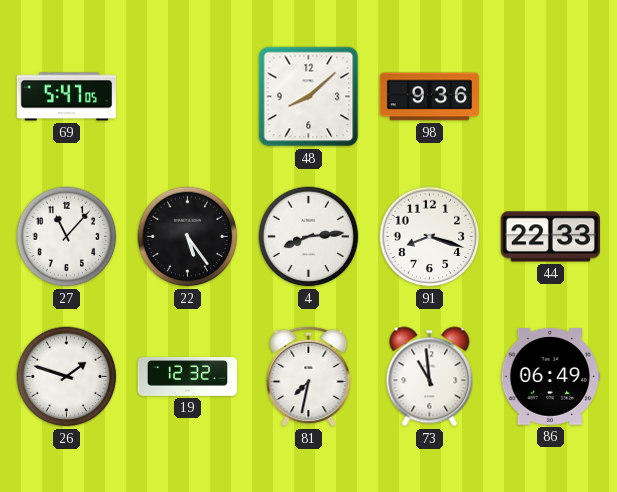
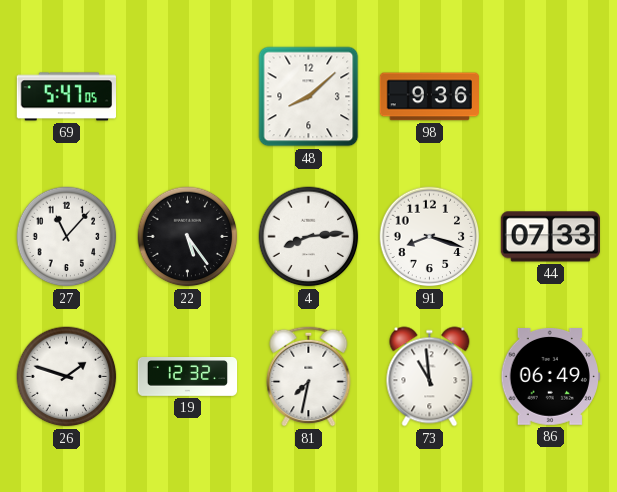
44: 22:33 -> 07:33 (550, 237)
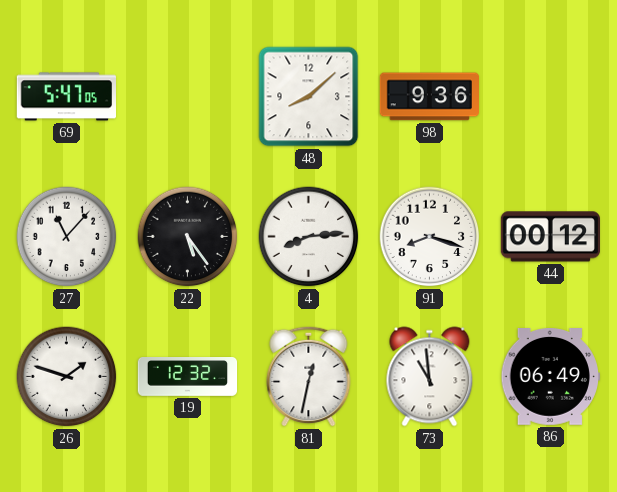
44: 07:33 -> 00:12 (550, 237)
81: 7:32 -> 12:32 (309, 376)
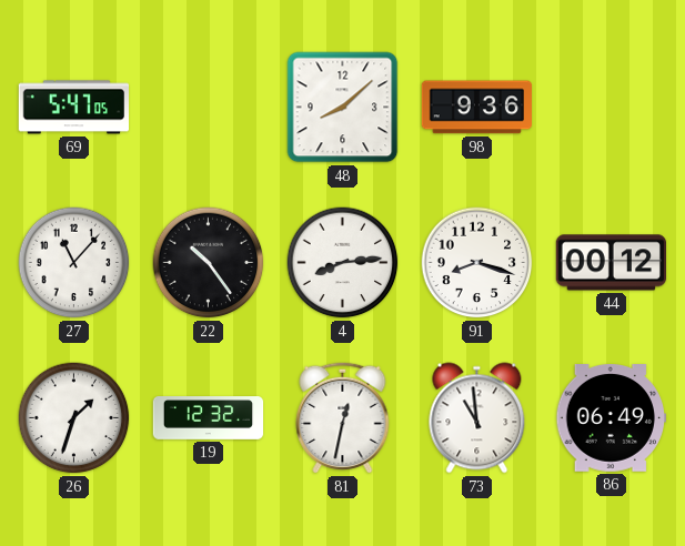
22: 5:24 -> 10:24 (209, 263)
26: 1:48 -> 1:33 (74, 418)
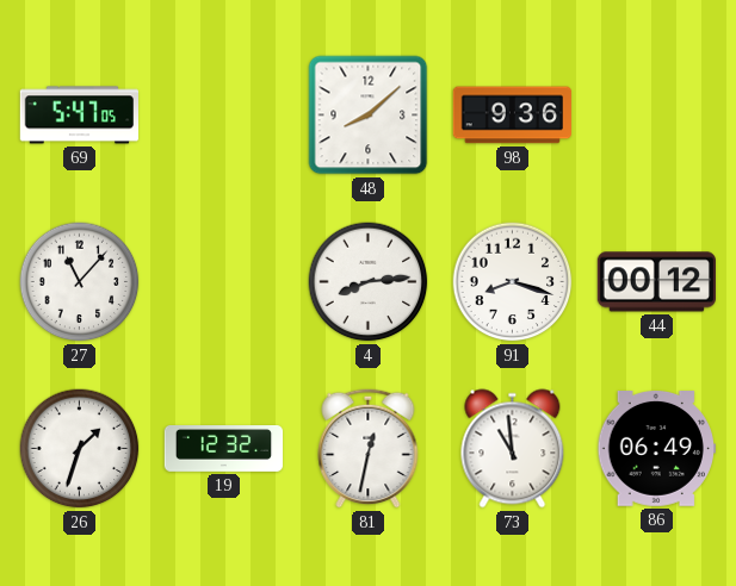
22: 10:24 -> none (209, 263)
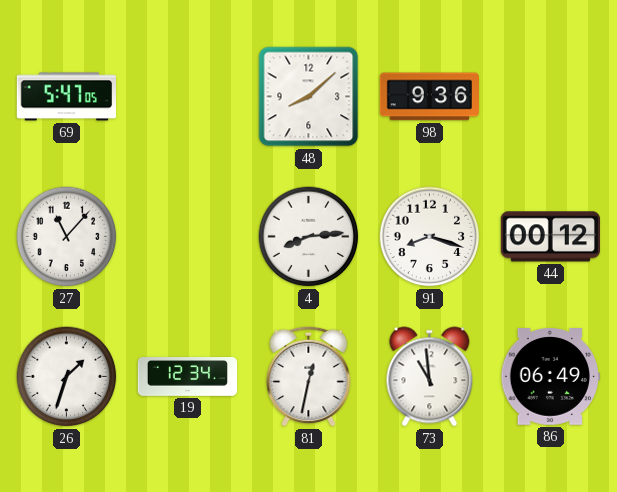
19: 12:32 -> 12:34 (188, 377)
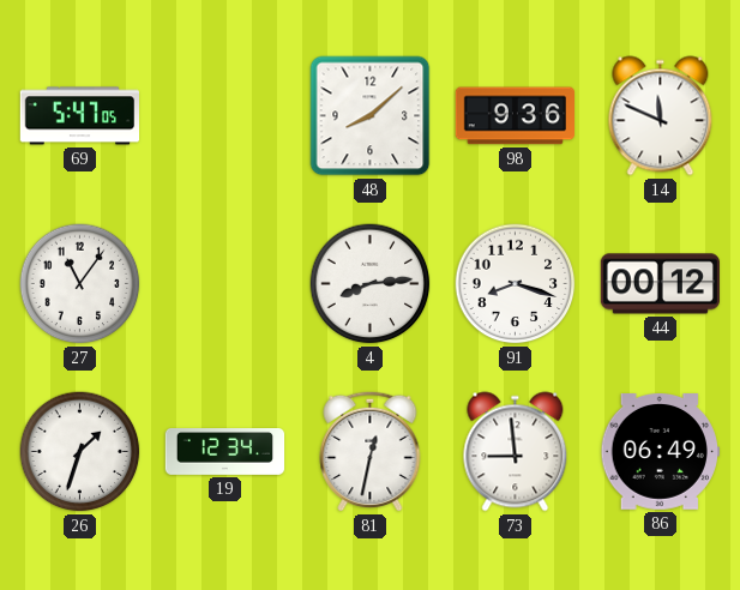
14: none -> 11:49 (661, 116)
27: 11:07 -> 11:06 (80, 284)
73: 10:59 -> 8:59 (516, 452)
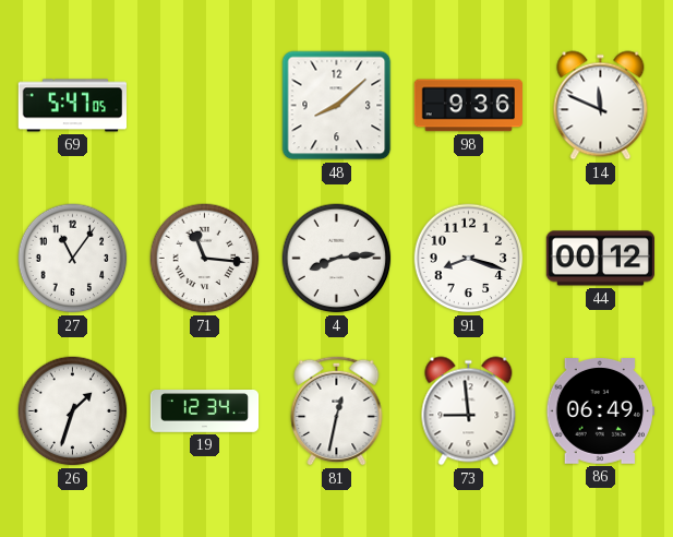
71: none -> 11:16 (205, 259)
